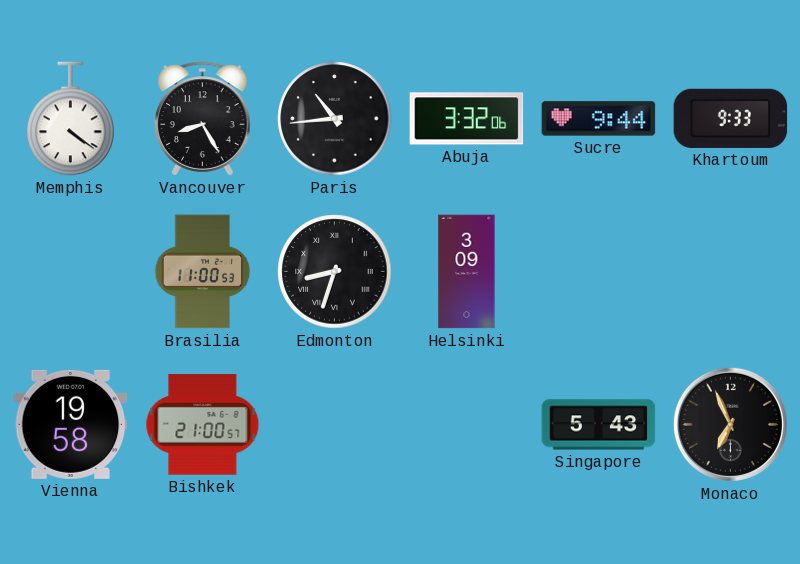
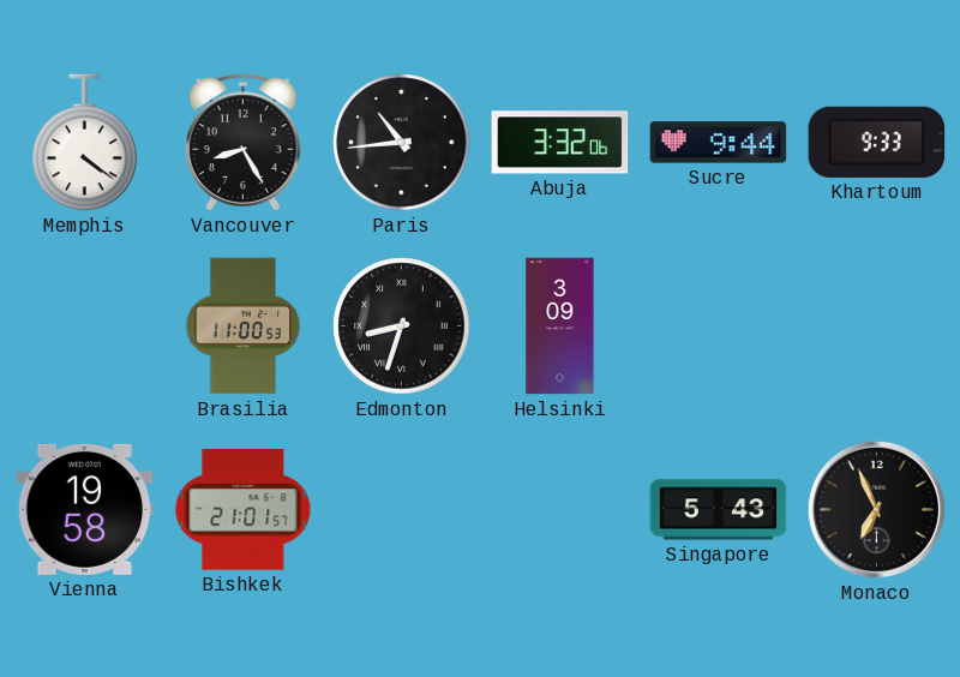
Bishkek: 21:00 -> 21:01 (244, 510)
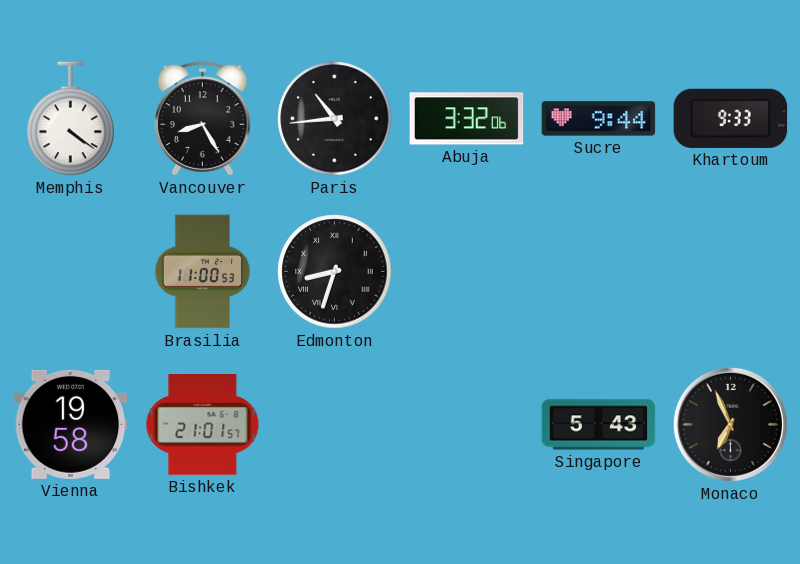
Helsinki: 3:09 -> none (560, 326)
